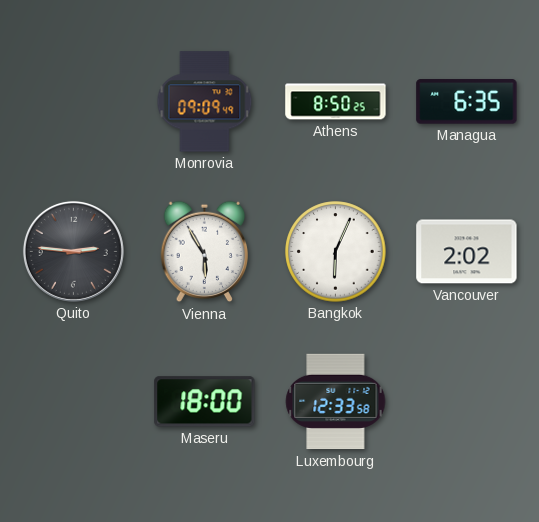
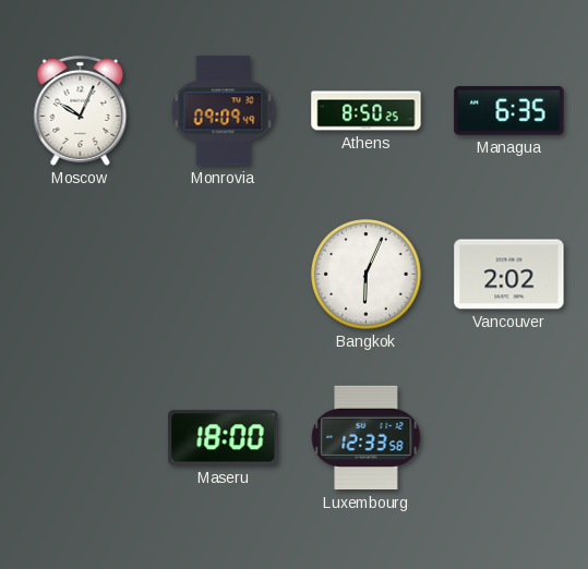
Moscow: none -> 10:04 (81, 110)
Quito: 2:46 -> none (73, 251)
Vienna: 5:55 -> none (205, 252)
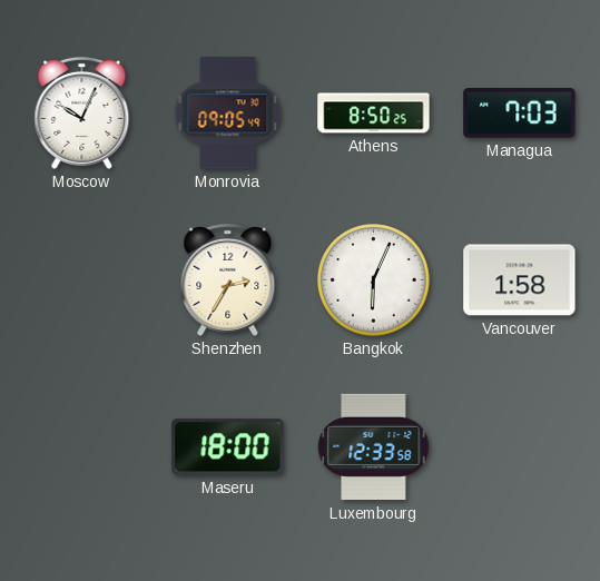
Monrovia: 09:09 -> 09:05 (228, 114)
Managua: 6:35 -> 7:03 (520, 114)
Shenzhen: none -> 2:35 (228, 279)
Vancouver: 2:02 -> 1:58 (520, 280)
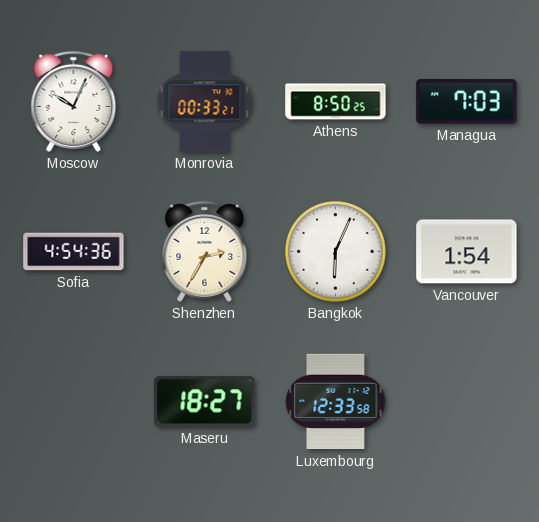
Monrovia: 09:05 -> 00:33 (205, 102)
Sofia: none -> 4:54 (74, 252)
Vancouver: 1:58 -> 1:54 (467, 252)
Maseru: 18:00 -> 18:27 (205, 402)
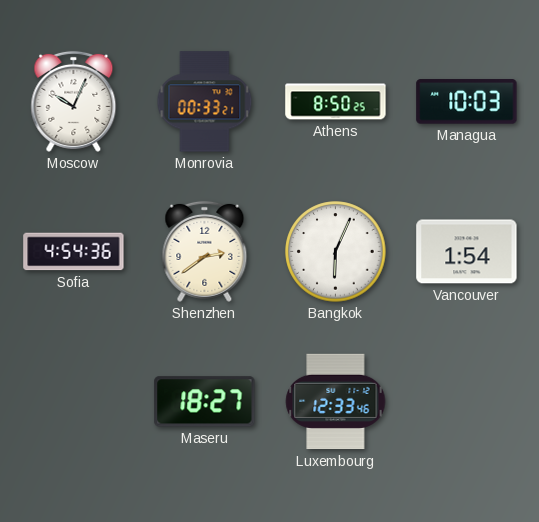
Managua: 7:03 -> 10:03 (467, 102)
Shenzhen: 2:35 -> 2:39 (205, 251)
Luxembourg: 12:33:58 -> 12:33:46 (336, 402)
